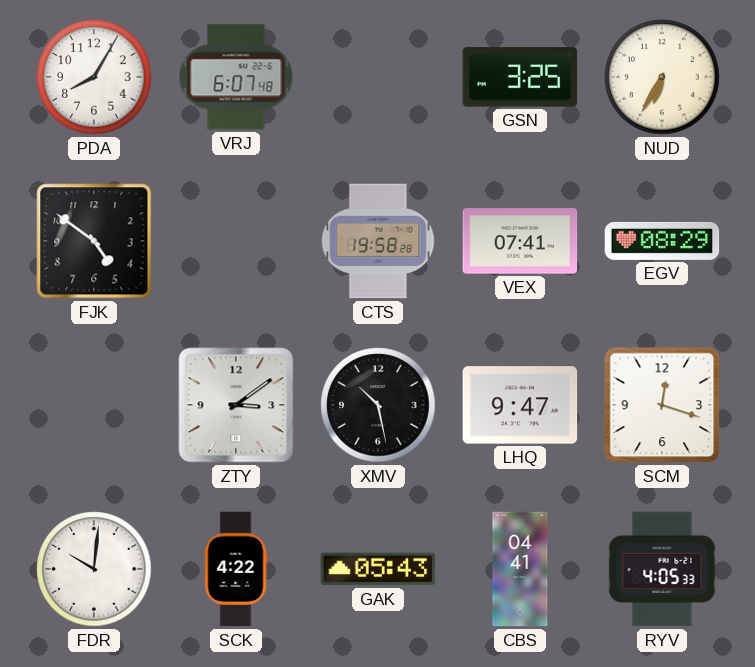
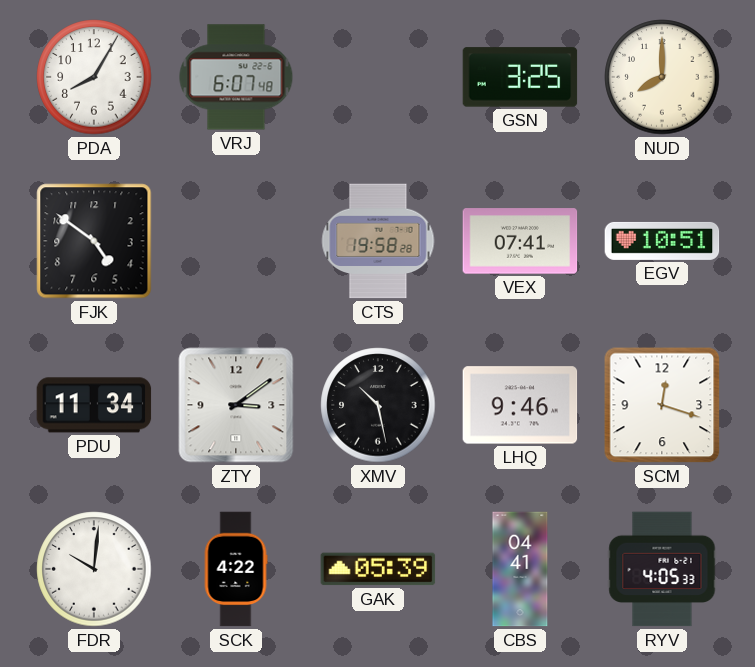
NUD: 6:35 -> 8:00 (662, 77)
EGV: 08:29 -> 10:51 (662, 241)
PDU: none -> 11:34 (94, 405)
LHQ: 9:47 -> 9:46 (520, 405)
GAK: 05:43 -> 05:39 (378, 569)
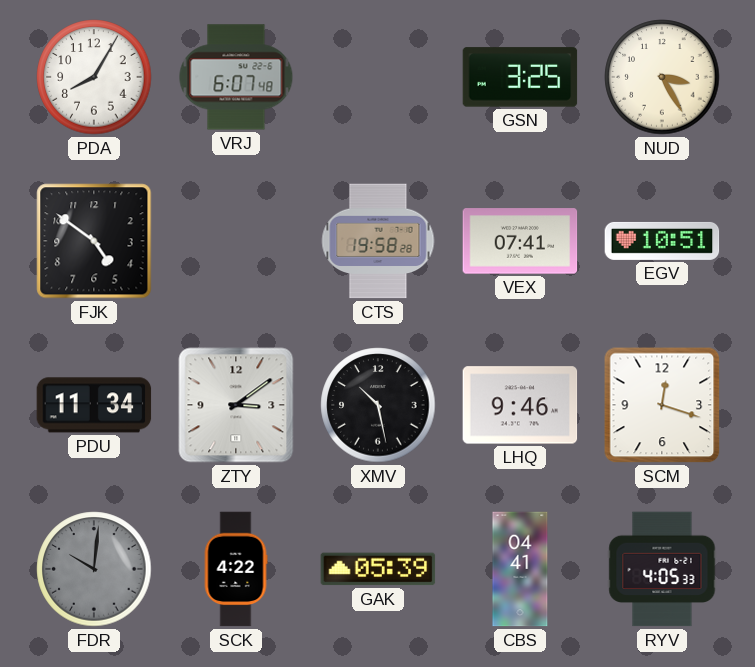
NUD: 8:00 -> 3:25 (662, 77)
FDR dial: white -> grey (94, 569)
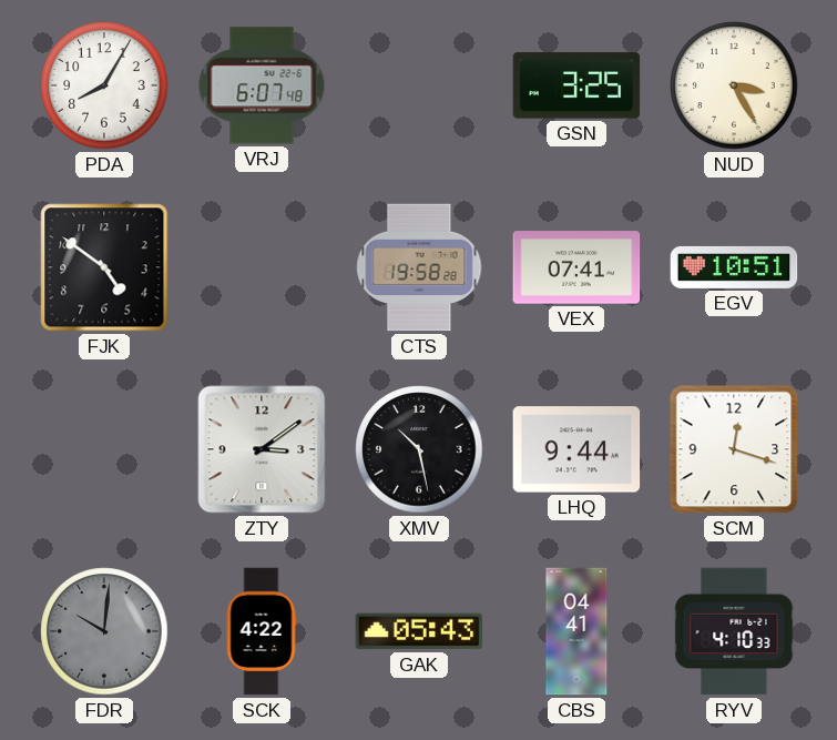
PDU: 11:34 -> none (94, 405)
LHQ: 9:46 -> 9:44 (576, 449)
GAK: 05:39 -> 05:43 (419, 631)
RYV: 4:05 -> 4:10 (734, 631)
